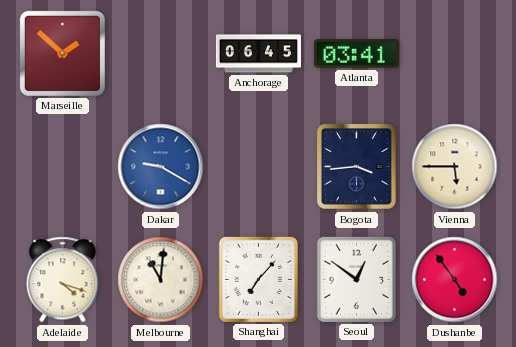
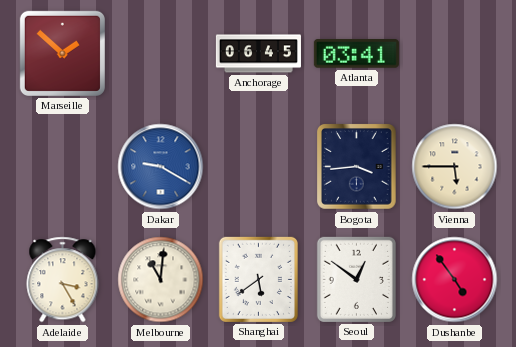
Adelaide: 4:18 -> 3:25 (63, 280)
Shanghai: 7:07 -> 5:39 (258, 279)
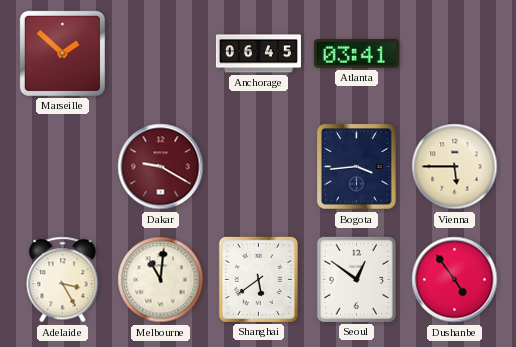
Dakar dial: blue -> burgundy (161, 167)
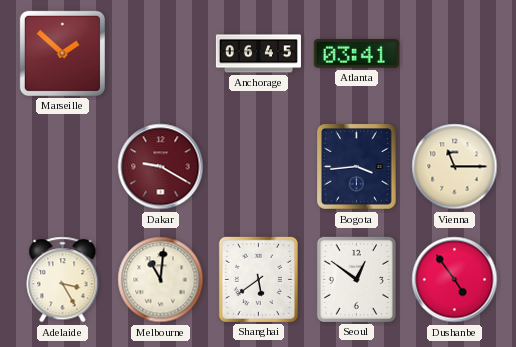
Vienna: 5:45 -> 11:15 (455, 167)
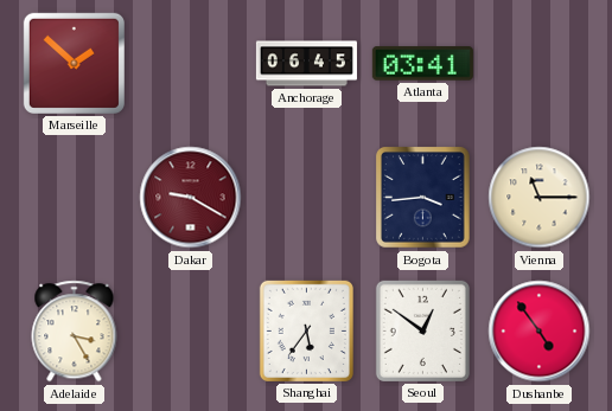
Melbourne: 11:01 -> none (161, 280)
Shanghai: 5:39 -> 5:36 (306, 330)
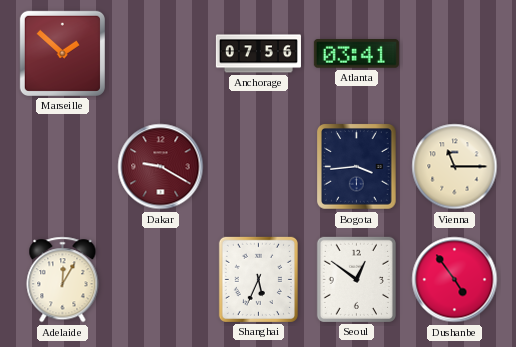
Anchorage: 06:45 -> 07:56 (258, 54)
Adelaide: 3:25 -> 12:05 (63, 280)
Shanghai: 5:36 -> 5:34 (258, 279)
